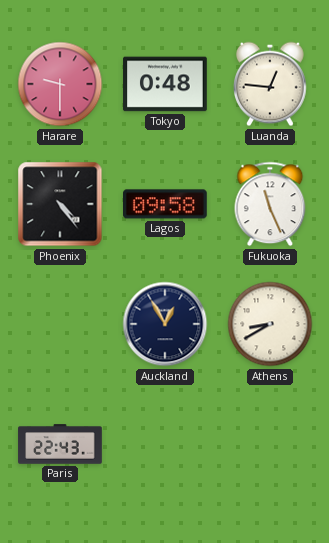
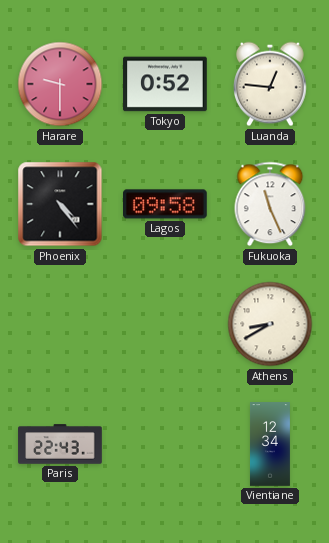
Tokyo: 0:48 -> 0:52 (165, 84)
Auckland: 12:55 -> none (165, 324)
Vientiane: none -> 12:34 (270, 444)
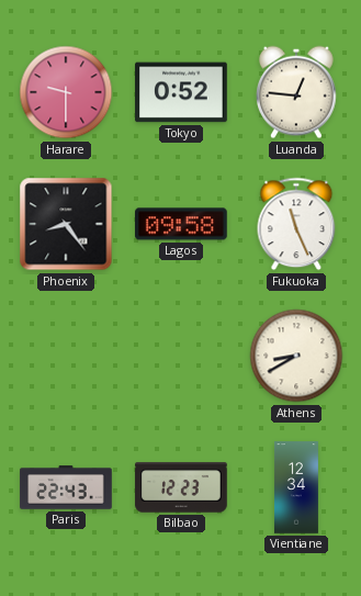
Phoenix: 4:24 -> 8:24 (66, 224)
Bilbao: none -> 12:23 (181, 487)
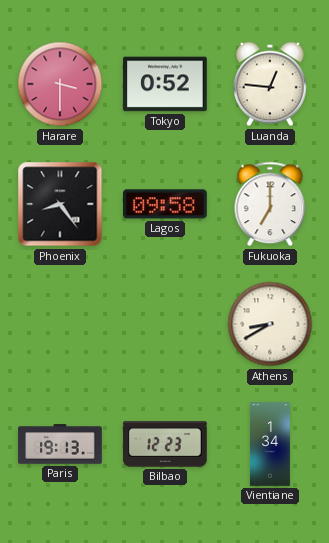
Harare: 9:30 -> 3:30 (60, 84)
Fukuoka: 11:26 -> 7:00 (270, 204)
Paris: 22:43 -> 19:13 (60, 444)
Vientiane: 12:34 -> 1:34 (270, 444)
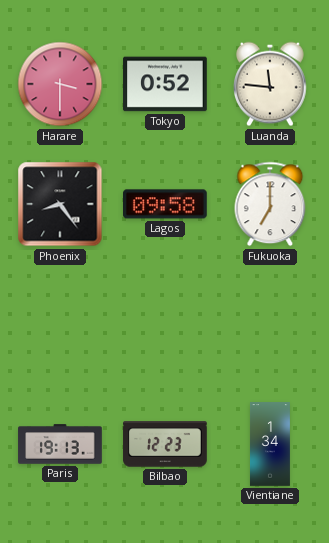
Luanda: 12:46 -> 11:46 (271, 84)
Athens: 8:40 -> none (270, 324)
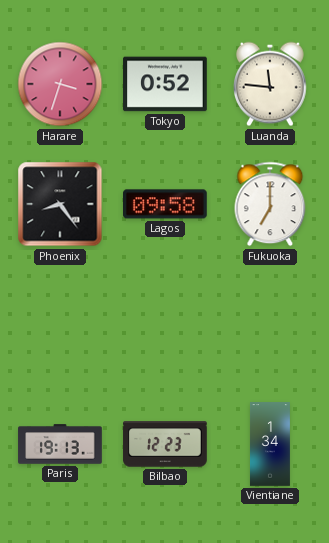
Harare: 3:30 -> 3:33 (60, 84)
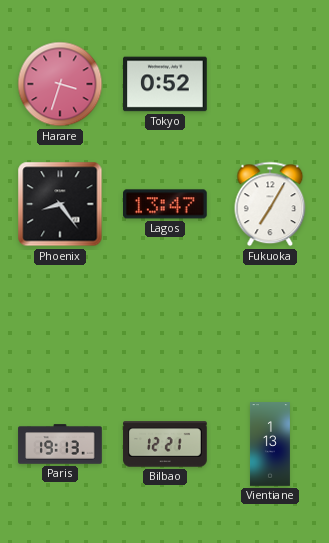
Luanda: 11:46 -> none (271, 84)
Lagos: 09:58 -> 13:47 (166, 204)
Fukuoka: 7:00 -> 7:05 (270, 204)
Bilbao: 12:23 -> 12:21 (165, 444)
Vientiane: 1:34 -> 1:13 (270, 444)
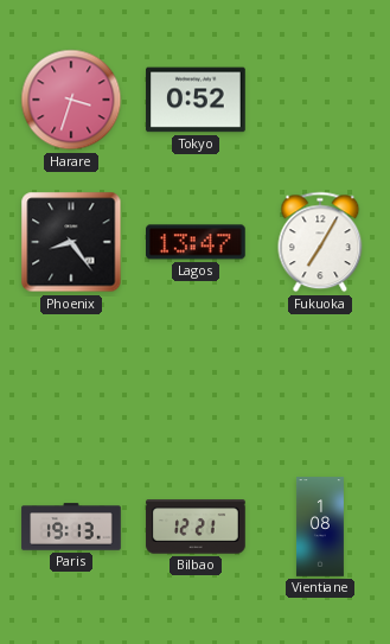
Vientiane: 1:13 -> 1:08 (320, 527)
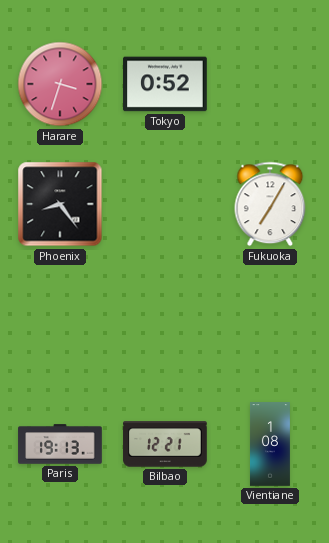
Lagos: 13:47 -> none (197, 242)
